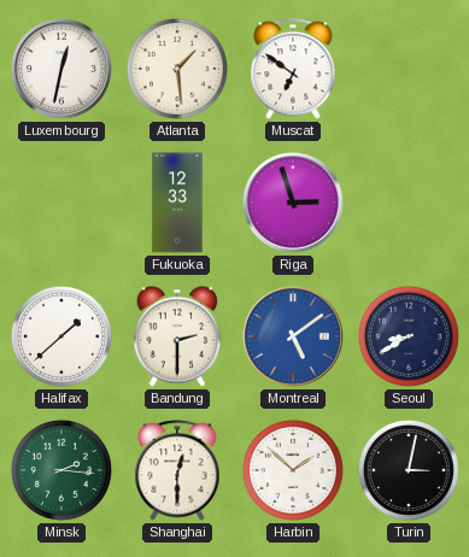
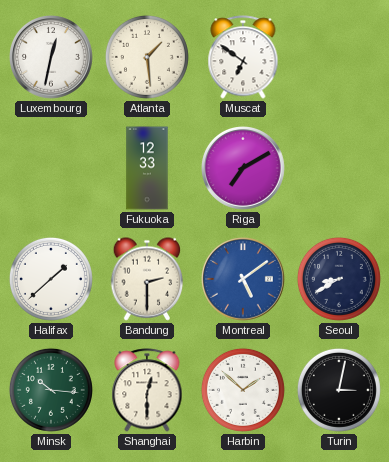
Riga: 2:57 -> 7:10 (244, 169)
Minsk: 2:16 -> 10:16 (51, 390)
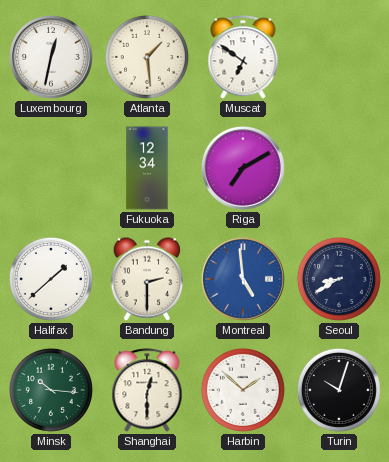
Fukuoka: 12:33 -> 12:34 (147, 168)
Montreal: 5:09 -> 4:59 (244, 280)
Turin: 3:02 -> 10:03 (339, 390)
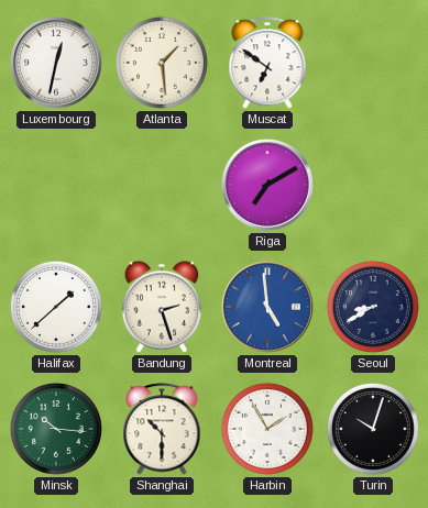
Fukuoka: 12:34 -> none (147, 168)
Bandung: 2:30 -> 2:27 (162, 307)
Shanghai: 12:30 -> 10:30 (162, 429)
Harbin: 1:52 -> 1:55 (267, 429)
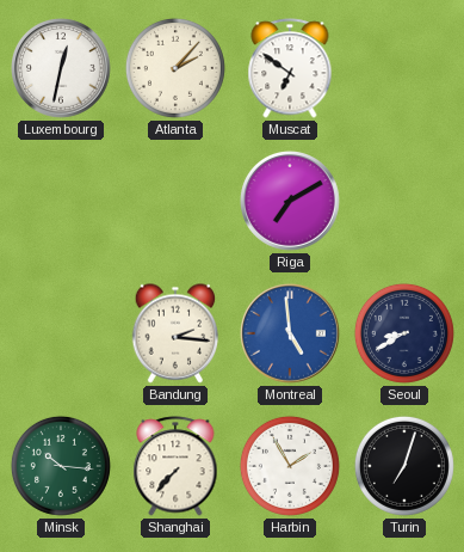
Atlanta: 1:29 -> 2:07 (175, 68)
Halifax: 1:38 -> none (56, 307)
Bandung: 2:27 -> 2:16 (175, 333)
Shanghai: 10:30 -> 7:37 (175, 466)
Turin: 10:03 -> 7:03 (404, 466)
